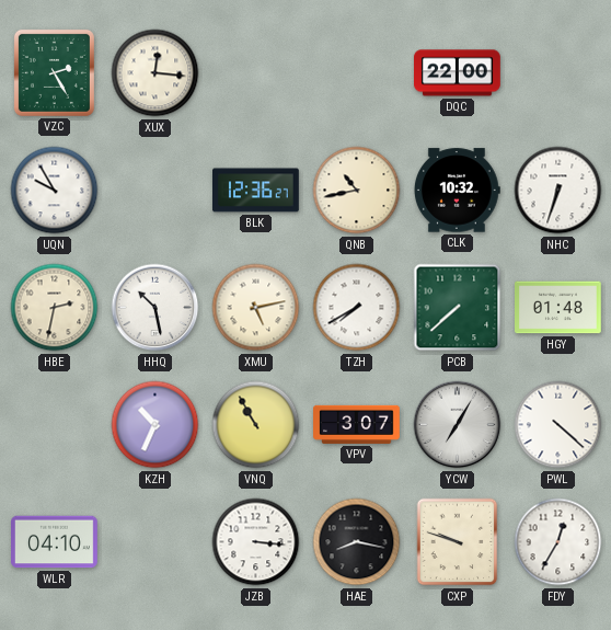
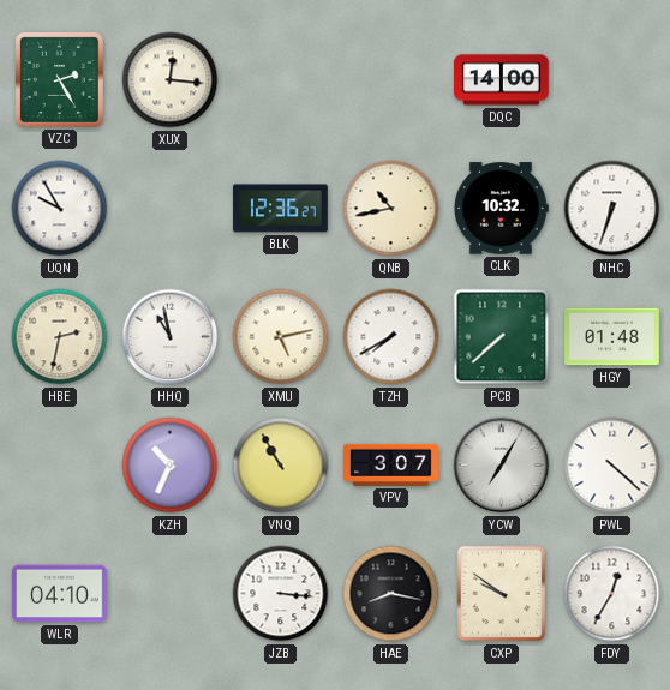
DQC: 22:00 -> 14:00 (502, 80)
HHQ: 10:28 -> 10:58 (171, 337)
CXP: 9:48 -> 9:51 (502, 594)
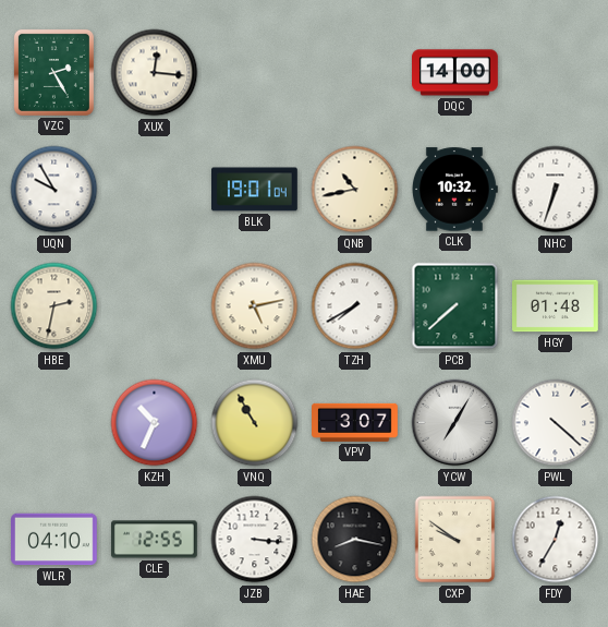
BLK: 12:36 -> 19:01 (255, 190)
HHQ: 10:58 -> none (171, 337)
CLE: none -> 12:55 (155, 540)
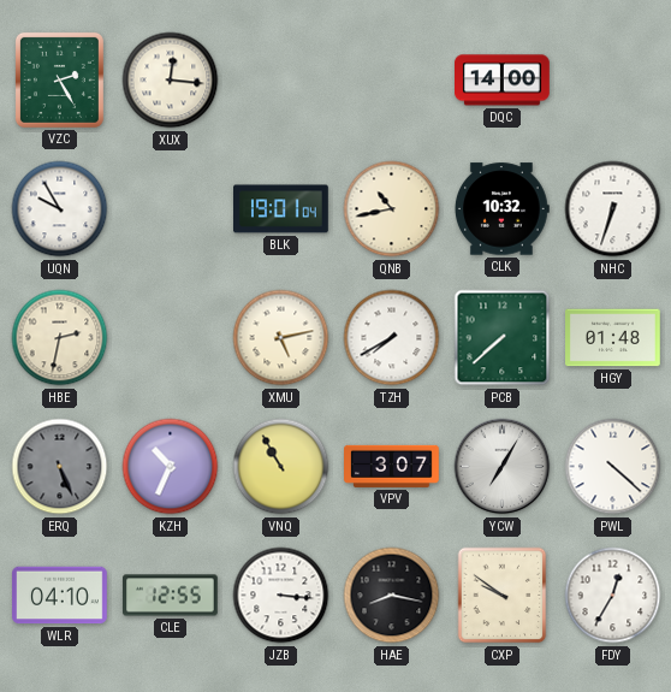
ERQ: none -> 5:26 (60, 467)
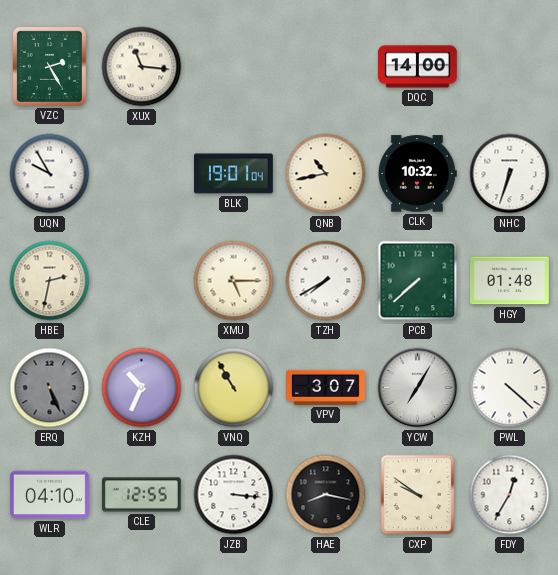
XUX: 12:16 -> 11:16 (142, 67)
XMU: 5:13 -> 5:15 (234, 281)
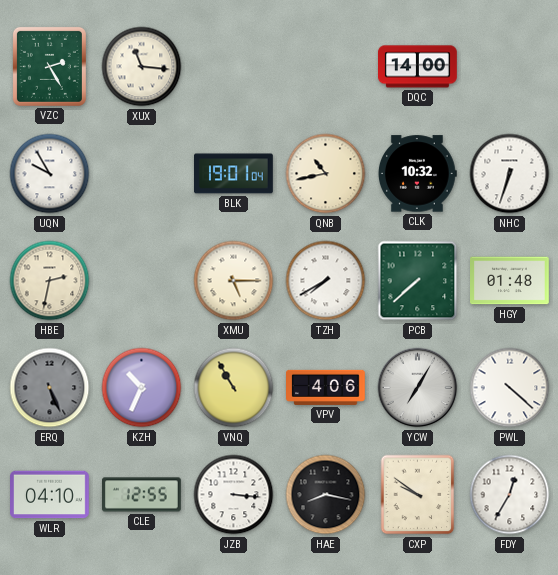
VPV: 3:07 -> 4:06 (326, 387)
